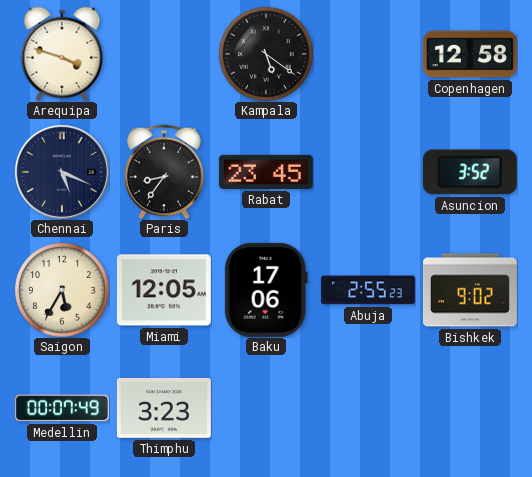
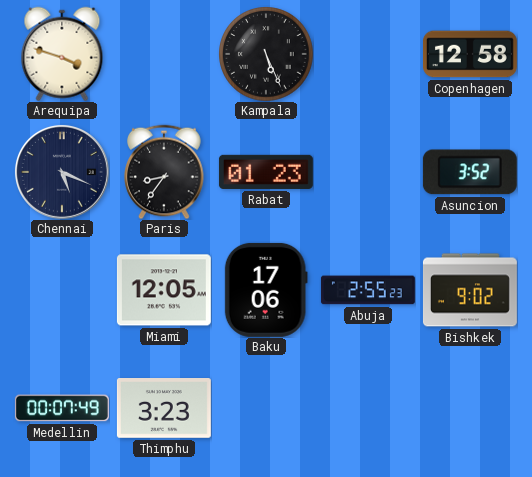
Kampala: 5:21 -> 5:26 (266, 54)
Rabat: 23:45 -> 01:23 (266, 172)
Saigon: 5:35 -> none (62, 290)
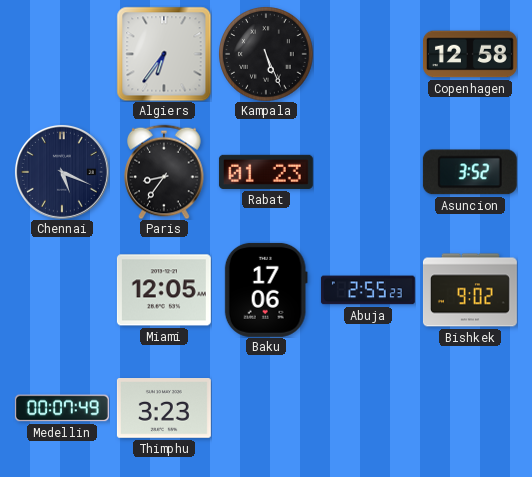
Arequipa: 3:48 -> none (62, 54)
Algiers: none -> 6:36 (164, 54)
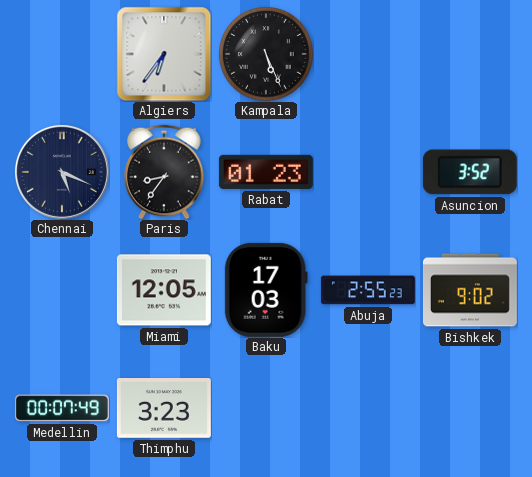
Copenhagen: 12:58 -> none (470, 54)
Baku: 17:06 -> 17:03 (266, 290)
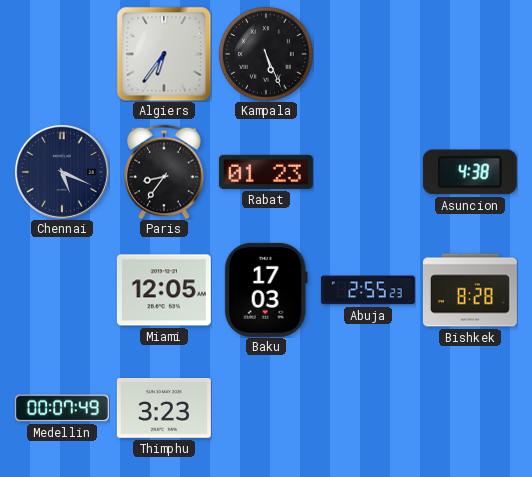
Asuncion: 3:52 -> 4:38 (470, 172)
Bishkek: 9:02 -> 8:28 (470, 290)
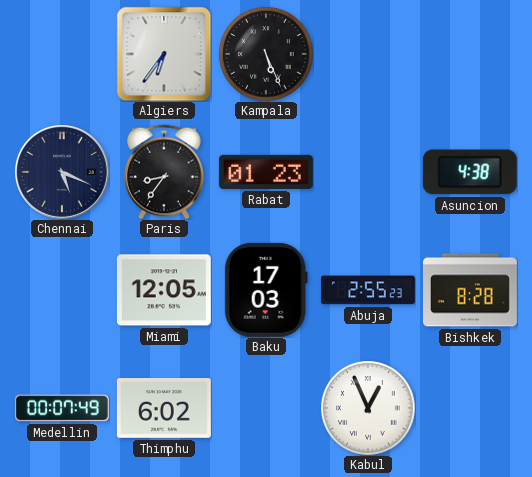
Thimphu: 3:23 -> 6:02 (164, 409)
Kabul: none -> 12:56 (368, 408)
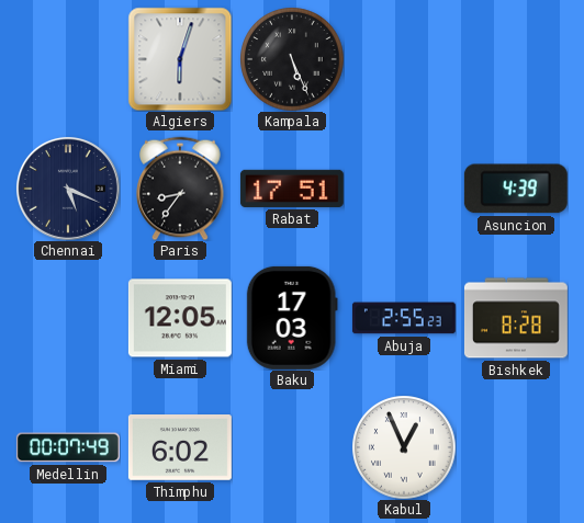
Algiers: 6:36 -> 6:03 (180, 59)
Rabat: 01:23 -> 17:51 (292, 189)
Asuncion: 4:38 -> 4:39 (516, 189)
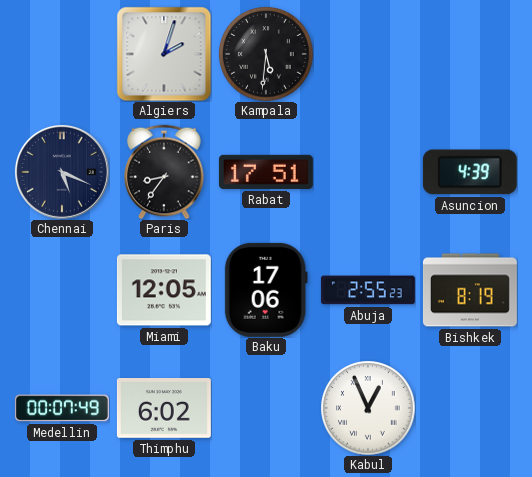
Algiers: 6:03 -> 2:03 (164, 54)
Kampala: 5:26 -> 5:31 (266, 54)
Baku: 17:03 -> 17:06 (266, 290)
Bishkek: 8:28 -> 8:19 (470, 290)
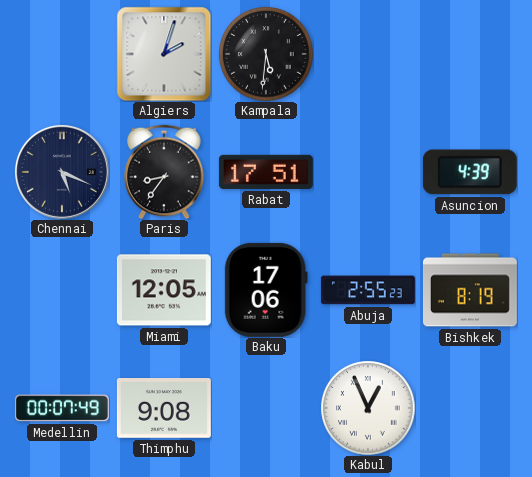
Thimphu: 6:02 -> 9:08 (164, 409)
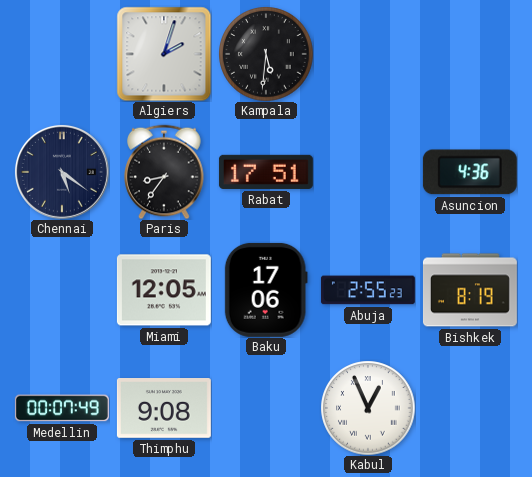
Chennai: 5:19 -> 5:21 (62, 172)
Asuncion: 4:39 -> 4:36 (470, 172)
